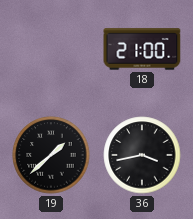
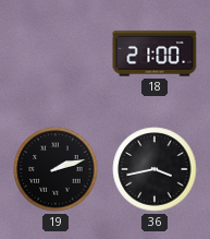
19: 1:38 -> 2:12 (55, 169)
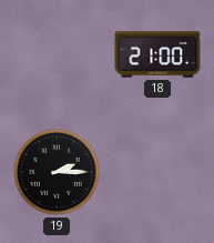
19: 2:12 -> 2:15 (57, 172)
36: 3:43 -> none (155, 169)
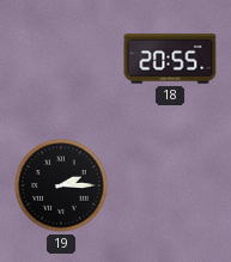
18: 21:00 -> 20:55 (170, 59)
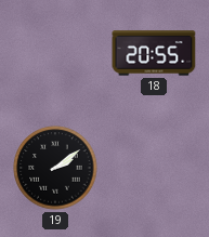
19: 2:15 -> 2:09 (55, 168)
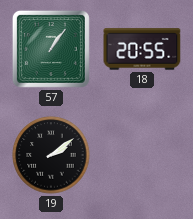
57: none -> 1:06 (51, 49)
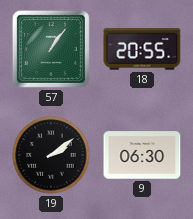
9: none -> 06:30 (142, 155)
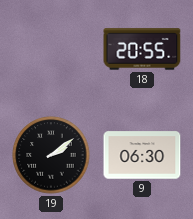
57: 1:06 -> none (51, 49)
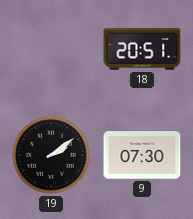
18: 20:55 -> 20:51 (142, 49)
9: 06:30 -> 07:30 (142, 155)
